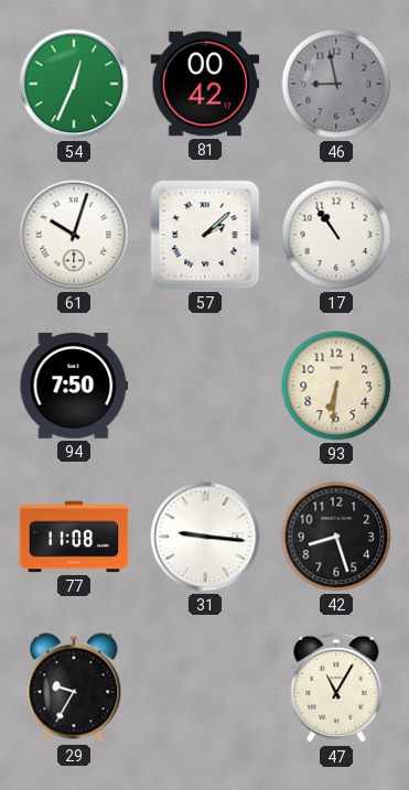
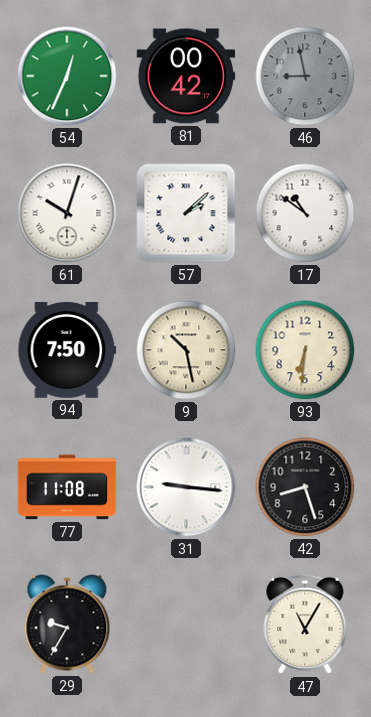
17: 10:54 -> 10:51 (305, 213)
9: none -> 10:28 (186, 350)
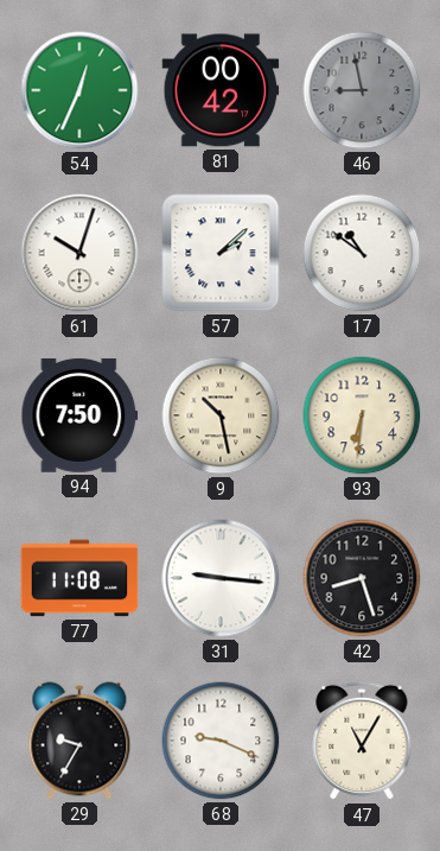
68: none -> 9:19 (221, 741)
